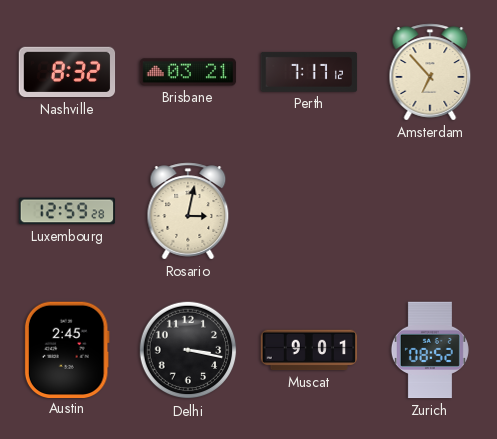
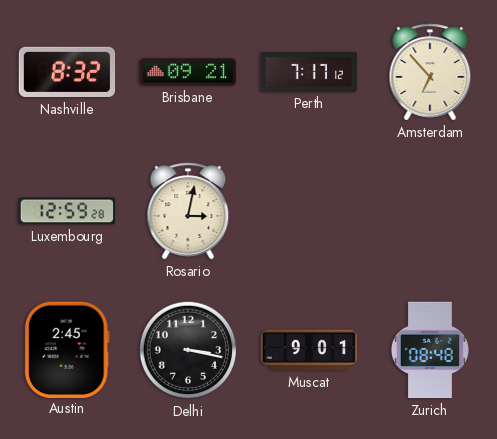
Brisbane: 03:21 -> 09:21 (188, 72)
Zurich: 08:52 -> 08:48 (430, 350)
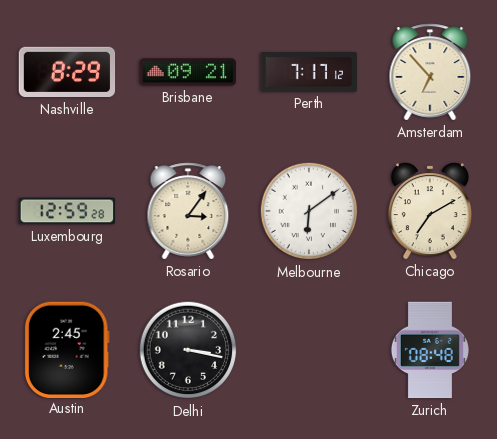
Nashville: 8:32 -> 8:29 (67, 72)
Rosario: 3:02 -> 3:06 (188, 211)
Melbourne: none -> 6:09 (309, 211)
Chicago: none -> 7:10 (430, 211)
Muscat: 9:01 -> none (309, 350)
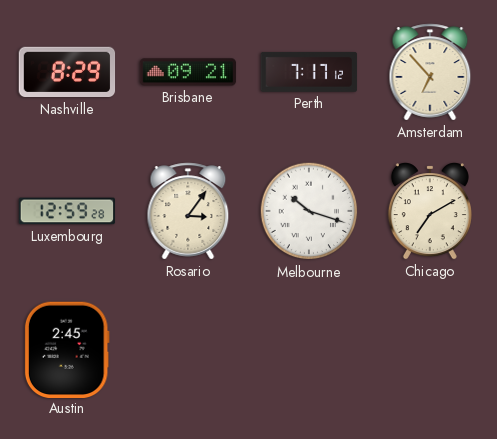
Melbourne: 6:09 -> 10:18 (309, 211)
Delhi: 3:17 -> none (188, 350)
Zurich: 08:48 -> none (430, 350)
